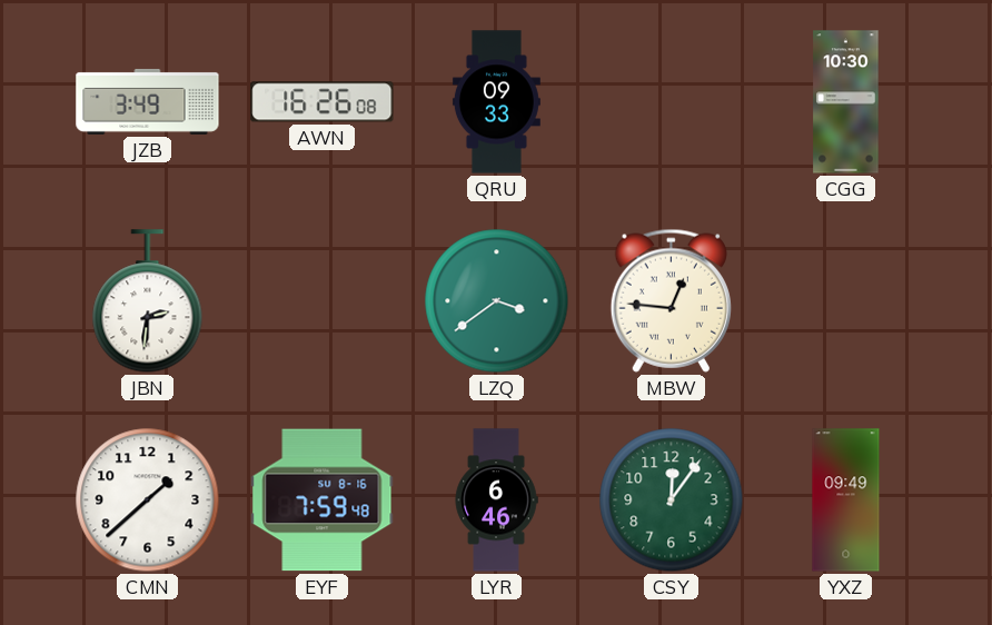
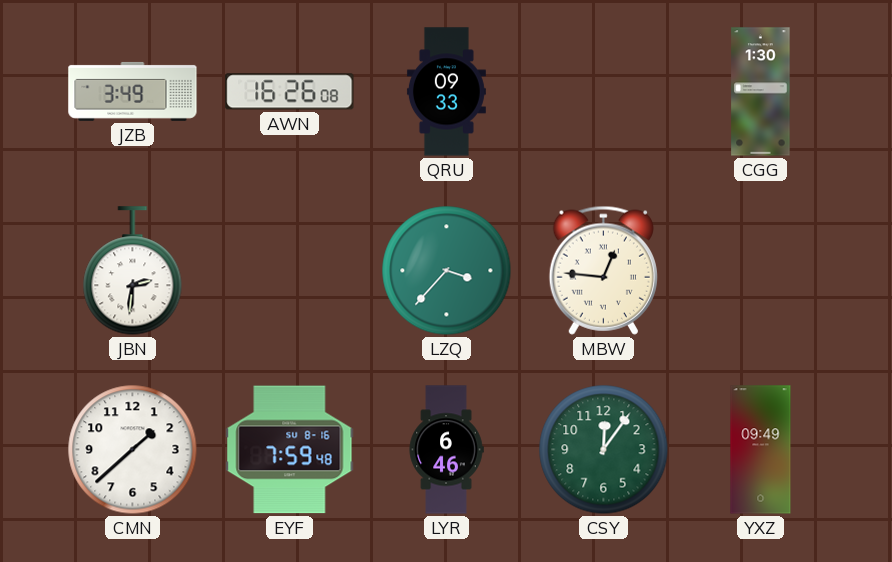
CGG: 10:30 -> 1:30 (761, 92)
LZQ: 3:39 -> 3:37 (447, 271)
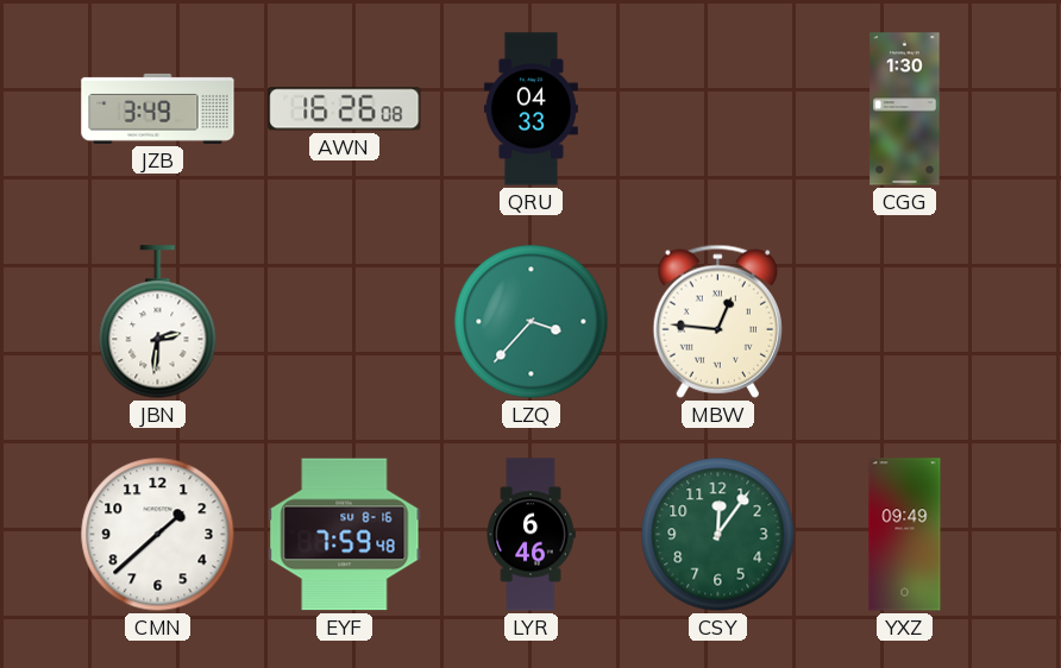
QRU: 09:33 -> 04:33 (530, 109)
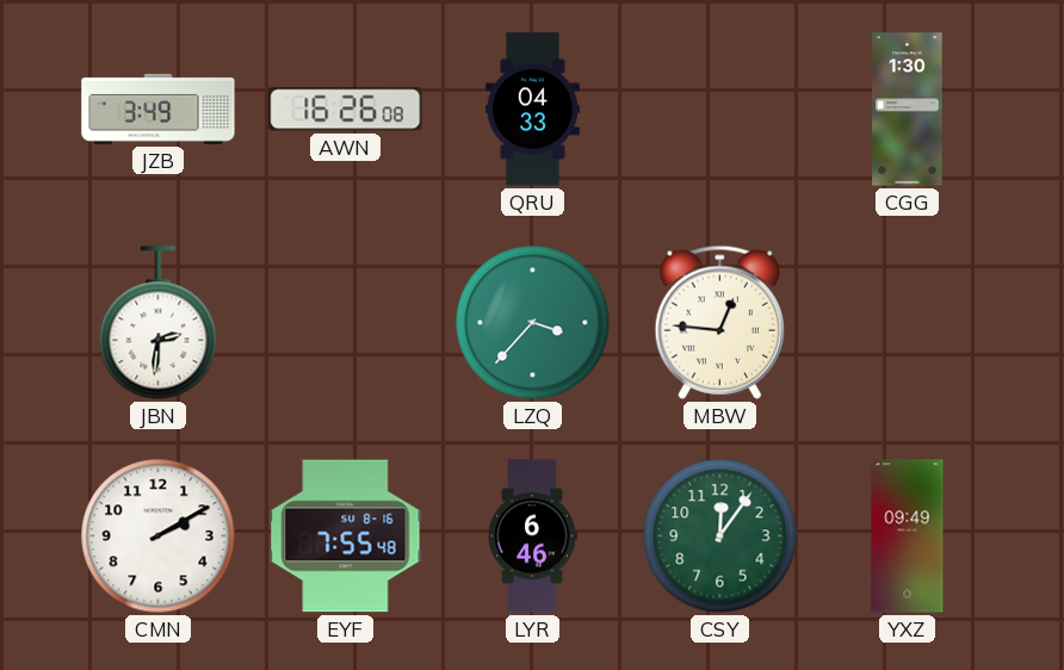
CMN: 1:38 -> 2:10 (159, 536)
EYF: 7:59 -> 7:55 (346, 536)
